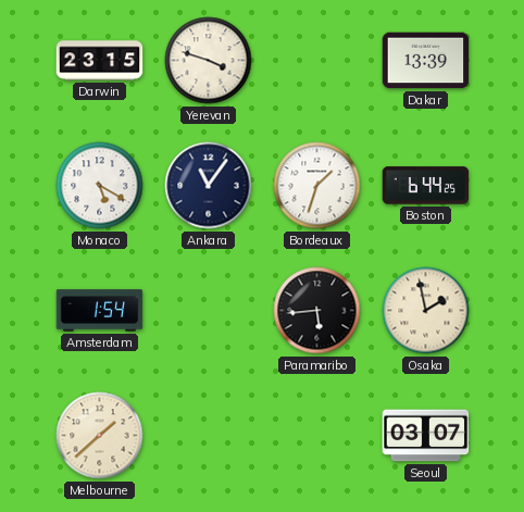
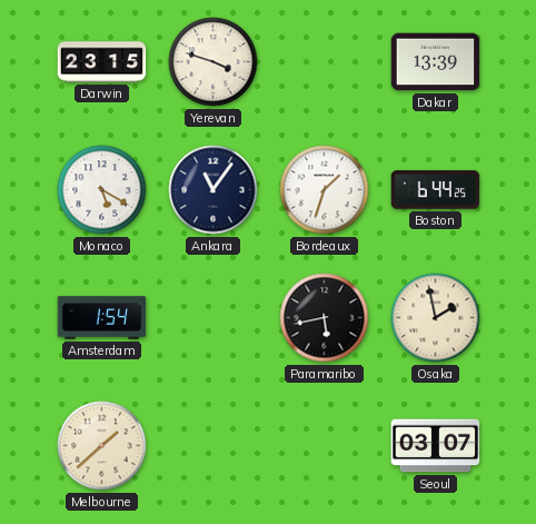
Paramaribo: 5:44 -> 5:43 (325, 318)
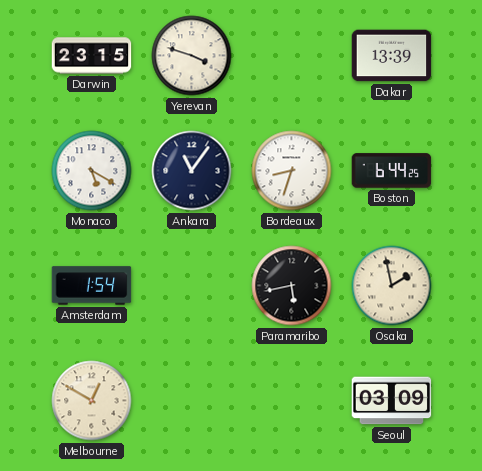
Bordeaux: 1:33 -> 8:33 (292, 171)
Melbourne: 1:38 -> 12:50 (92, 401)
Seoul: 03:07 -> 03:09 (392, 401)
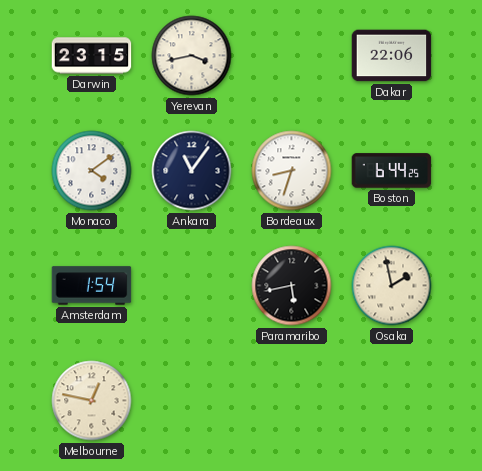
Yerevan: 3:48 -> 3:43 (192, 56)
Dakar: 13:39 -> 22:06 (392, 56)
Monaco: 5:20 -> 4:09 (92, 171)
Melbourne: 12:50 -> 12:47 (92, 401)
Seoul: 03:09 -> none (392, 401)
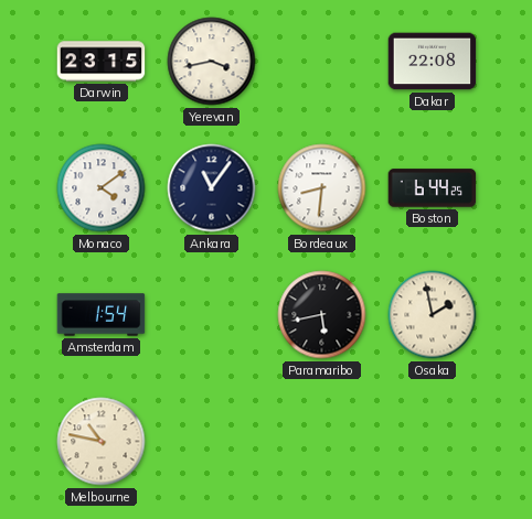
Dakar: 22:06 -> 22:08 (433, 62)
Bordeaux: 8:33 -> 8:31 (322, 188)
Melbourne: 12:47 -> 10:47 (102, 442)
